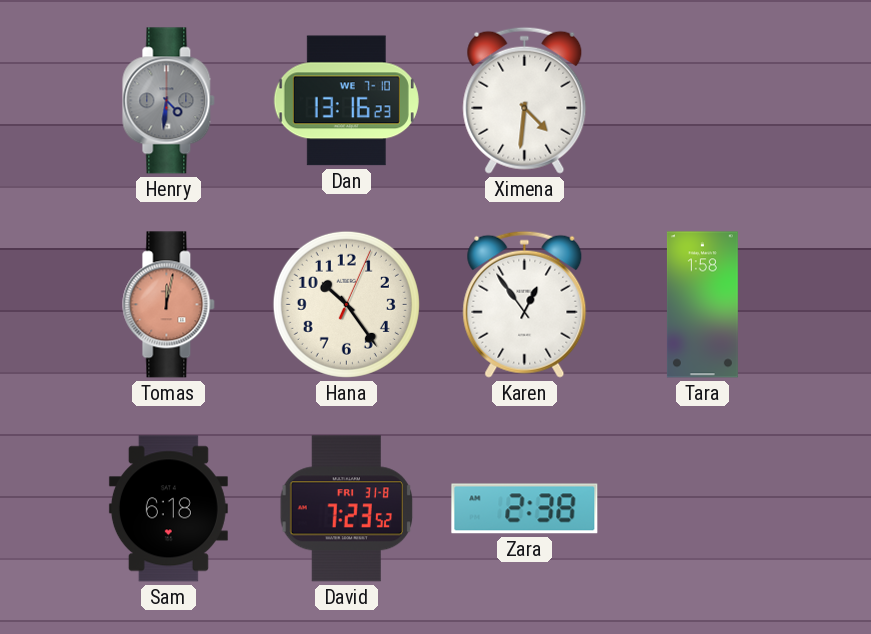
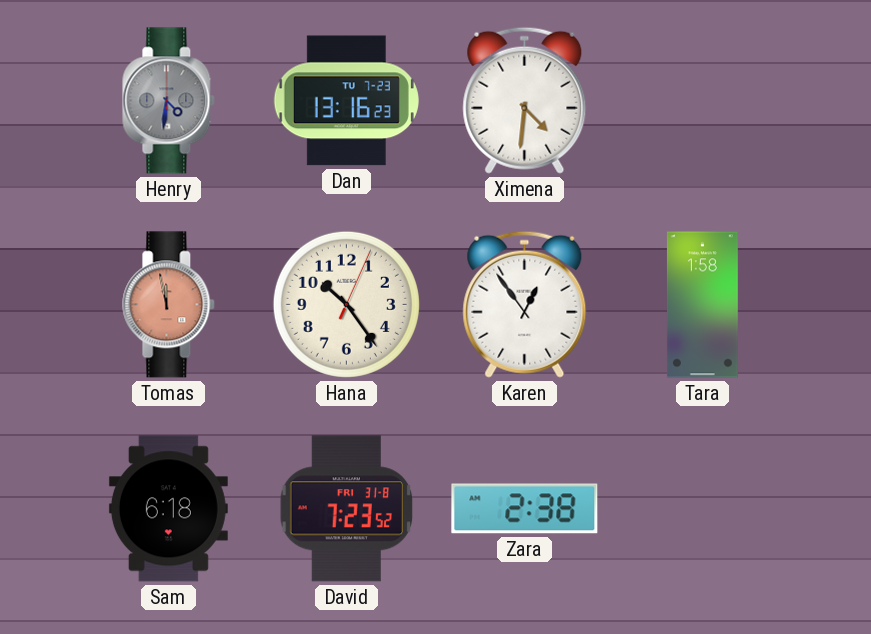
Dan date: WE 7-10 -> TU 7-23 (346, 101)
Tomas: 12:02 -> 11:58 (169, 305)
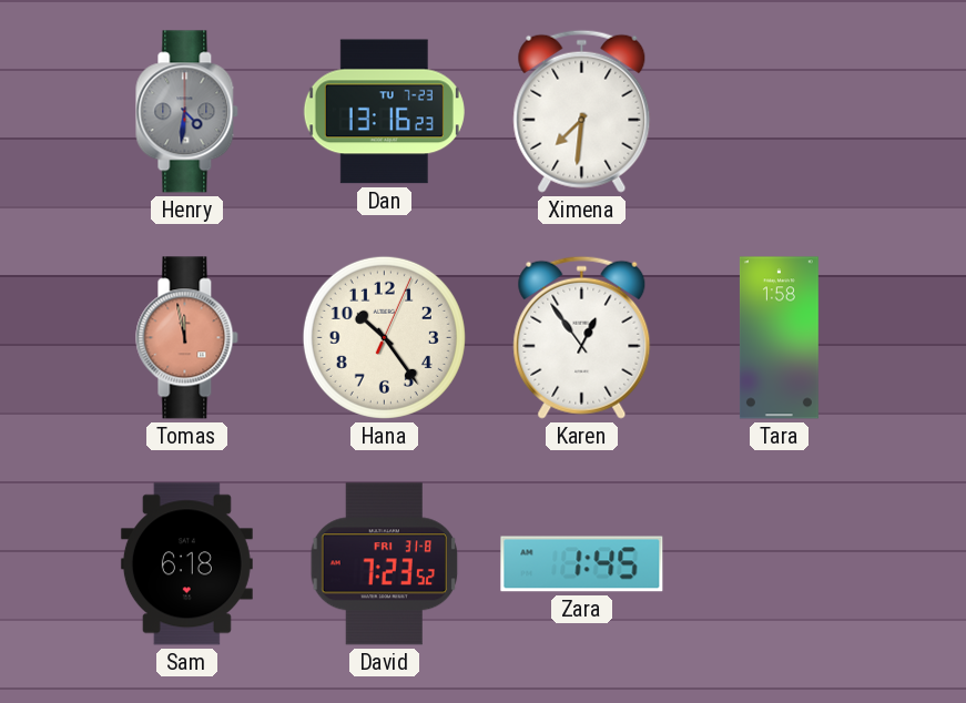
Ximena: 4:31 -> 7:31 (582, 111)
Zara: 2:38 -> 1:45 (582, 564)
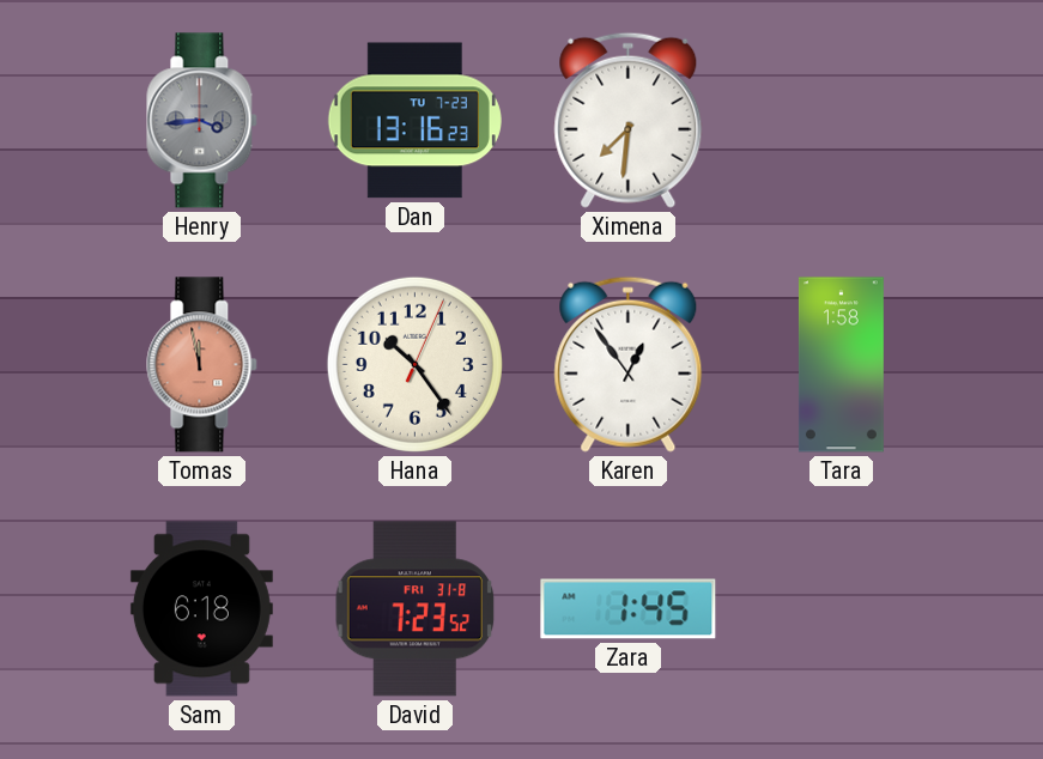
Henry: 4:31 -> 3:44 (202, 121)
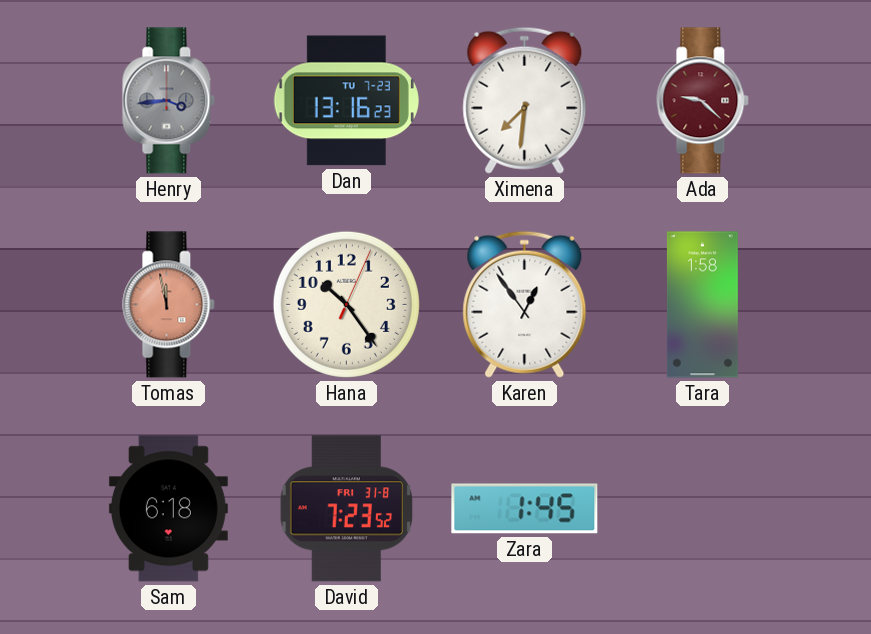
Ada: none -> 9:22 (703, 101)
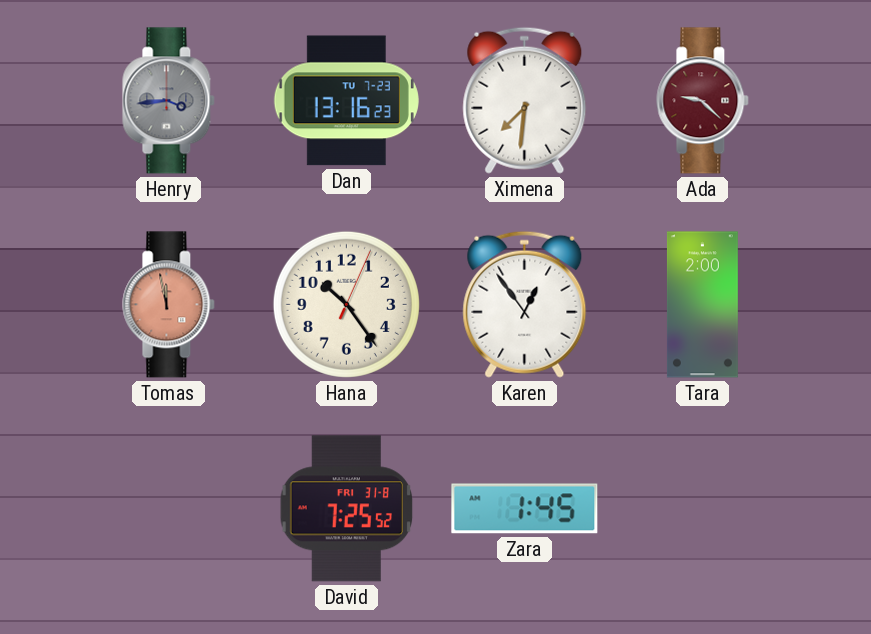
Tara: 1:58 -> 2:00 (702, 305)
Sam: 6:18 -> none (168, 509)
David: 7:23 -> 7:25 (347, 509)
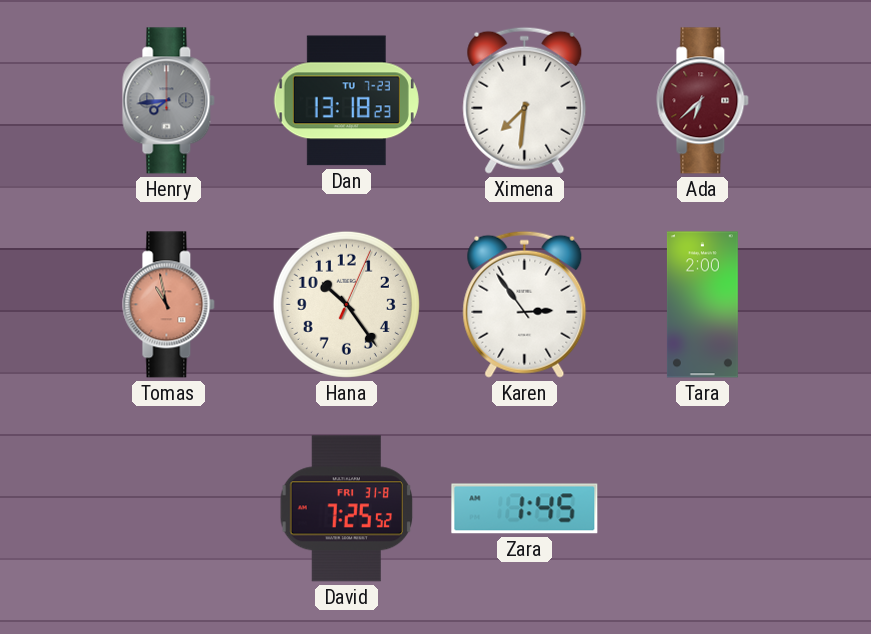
Henry: 3:44 -> 7:44 (169, 101)
Dan: 13:16 -> 13:18 (346, 101)
Ada: 9:22 -> 6:38 (703, 101)
Tomas: 11:58 -> 10:58 (169, 305)
Karen: 12:54 -> 2:54 (525, 304)
